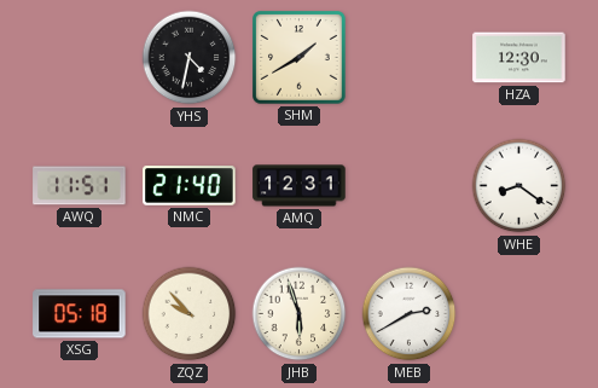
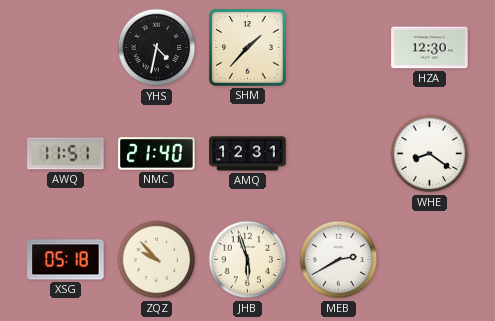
SHM: 1:40 -> 1:37 (248, 48)
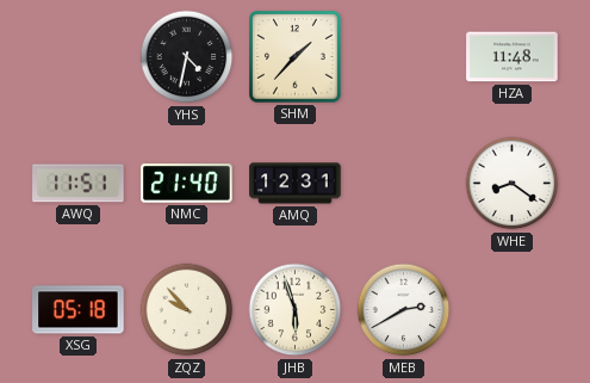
HZA: 12:30 -> 11:48 (513, 57)
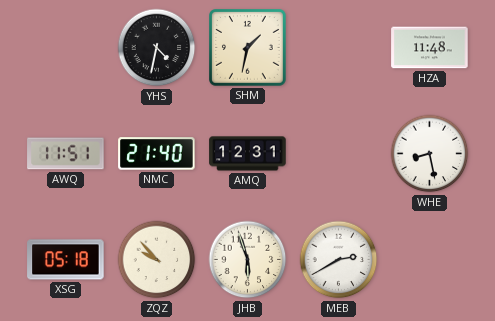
SHM: 1:37 -> 1:32 (248, 48)
WHE: 8:21 -> 8:28 (430, 154)
